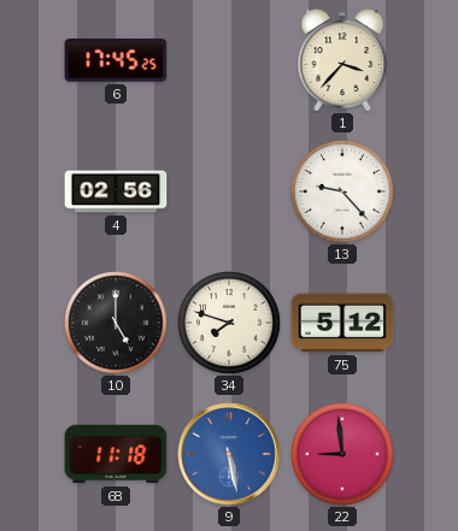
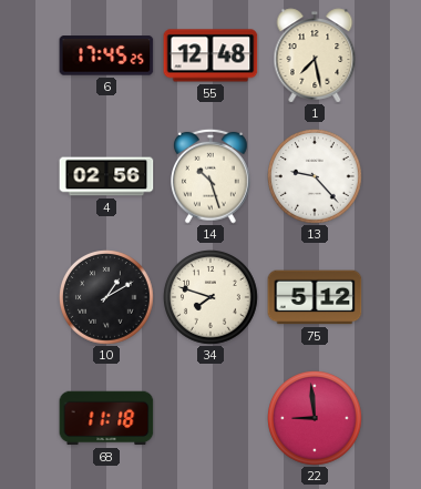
55: none -> 12:48 (210, 55)
1: 3:37 -> 7:28 (315, 55)
14: none -> 10:27 (212, 176)
10: 5:00 -> 1:10 (107, 298)
9: 5:28 -> none (229, 454)
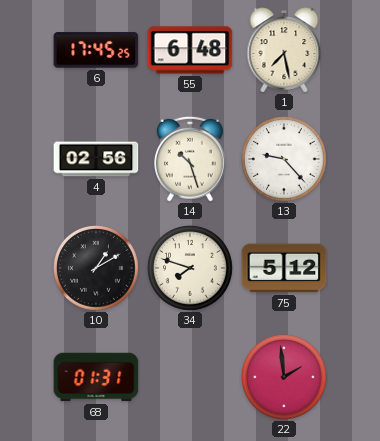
55: 12:48 -> 6:48 (190, 50)
68: 11:18 -> 01:31 (96, 377)
22: 8:59 -> 1:59 (285, 378)
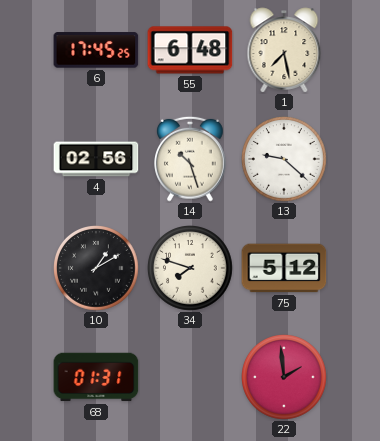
13: 9:23 -> 9:22 (285, 160)
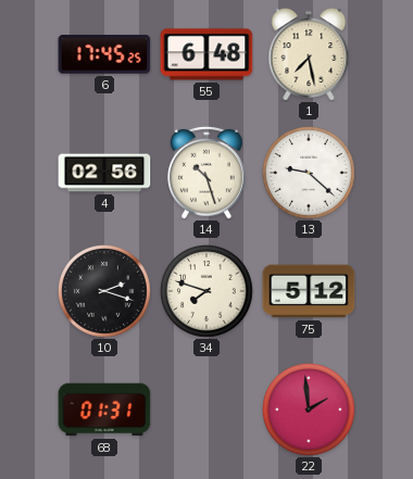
10: 1:10 -> 2:18 (105, 292)
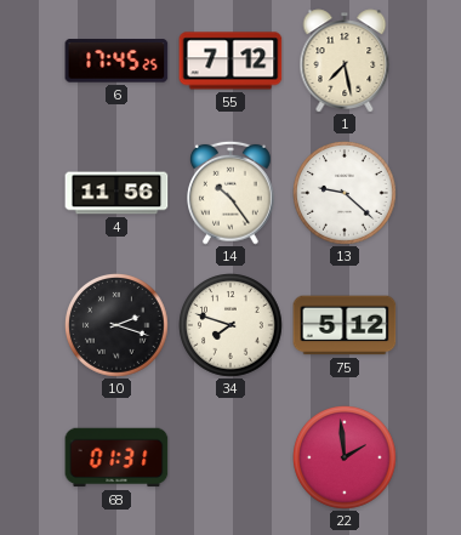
55: 6:48 -> 7:12 (231, 61)
4: 02:56 -> 11:56 (116, 193)
14: 10:27 -> 10:24 (232, 193)
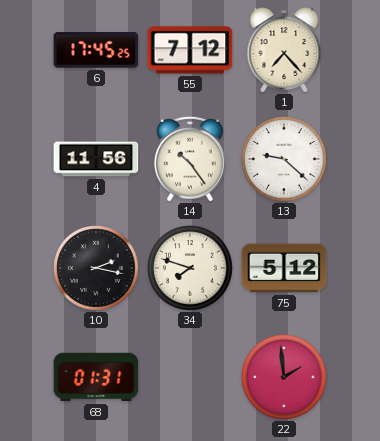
1: 7:28 -> 7:23 (284, 50)
10: 2:18 -> 2:17 (97, 269)
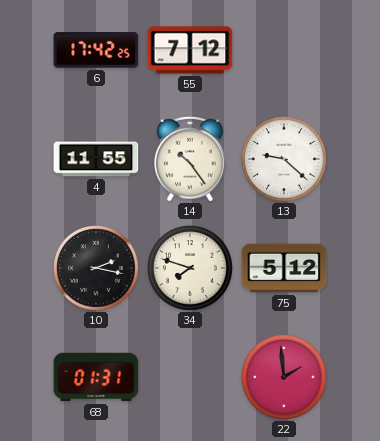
6: 17:45 -> 17:42 (96, 50)
1: 7:23 -> none (284, 50)
4: 11:56 -> 11:55 (96, 159)
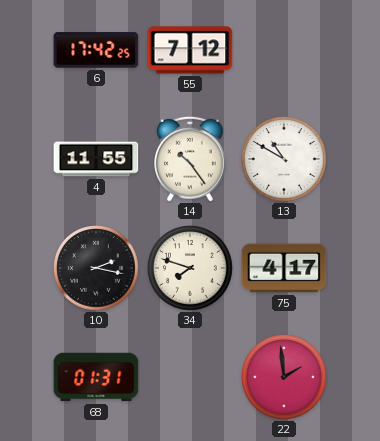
13: 9:22 -> 10:50 (285, 160)
75: 5:12 -> 4:17 (284, 268)
